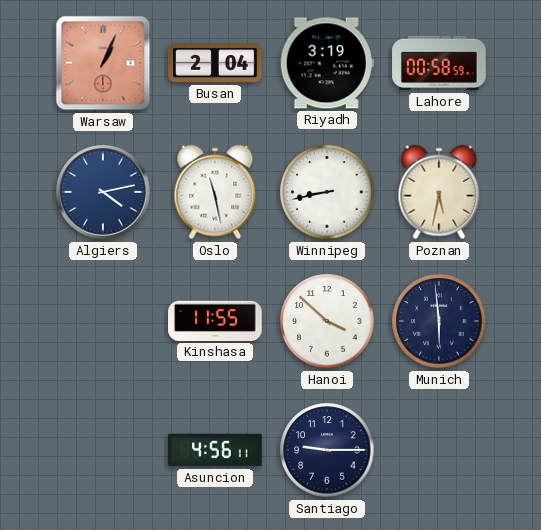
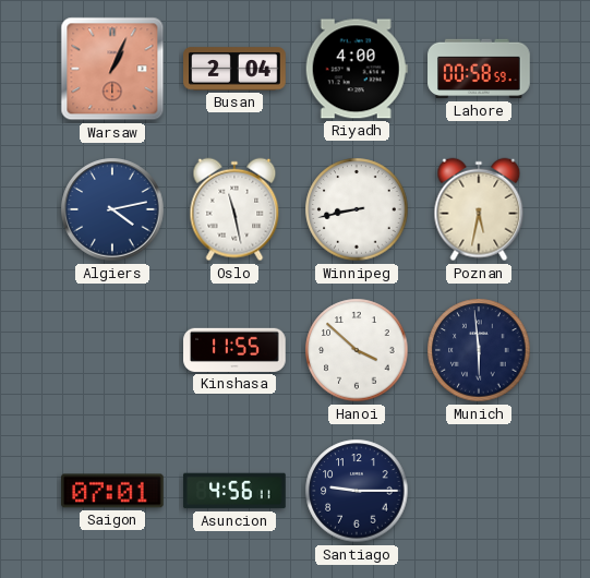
Riyadh: 3:19 -> 4:00 (357, 69)
Saigon: none -> 07:01 (112, 491)
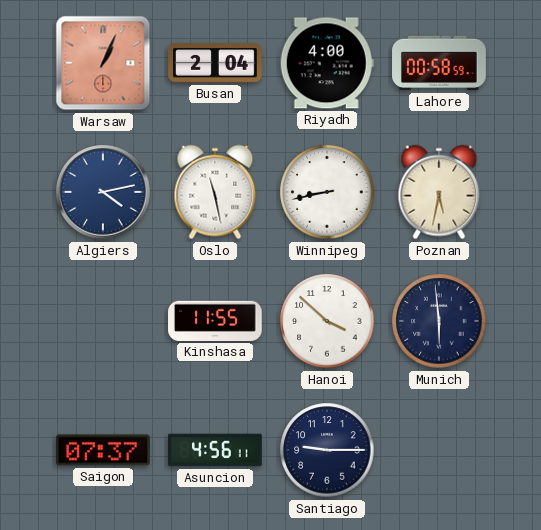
Saigon: 07:01 -> 07:37 (103, 450)
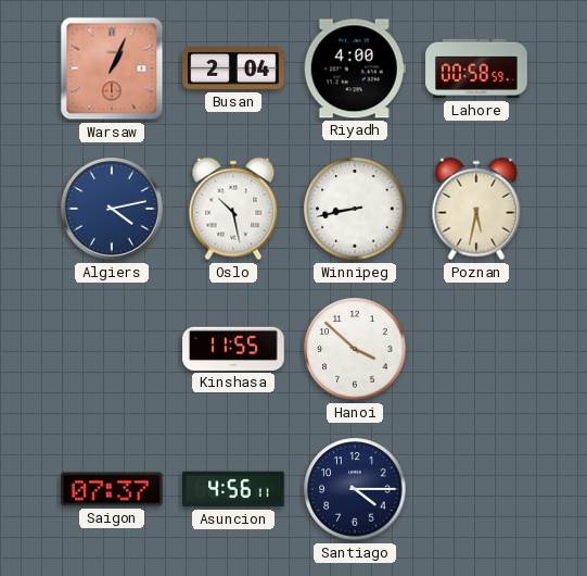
Oslo: 11:28 -> 10:28 (233, 209)
Munich: 5:59 -> none (439, 321)
Santiago: 9:15 -> 4:15 (355, 489)
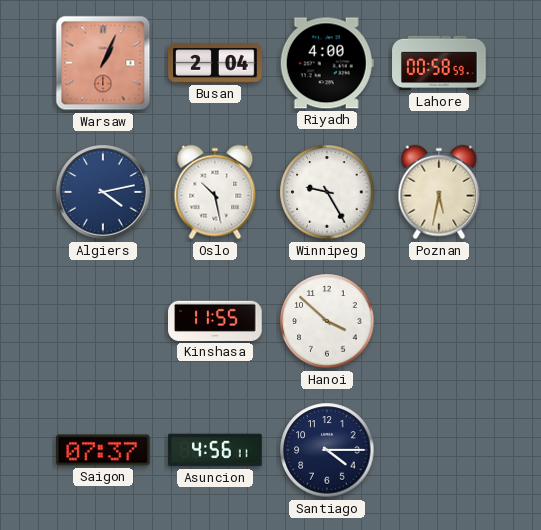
Winnipeg: 8:43 -> 9:25 (327, 192)
